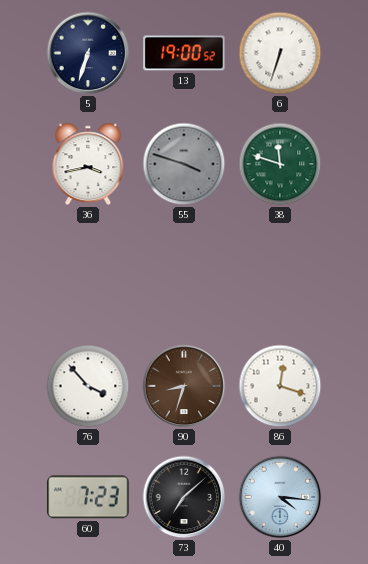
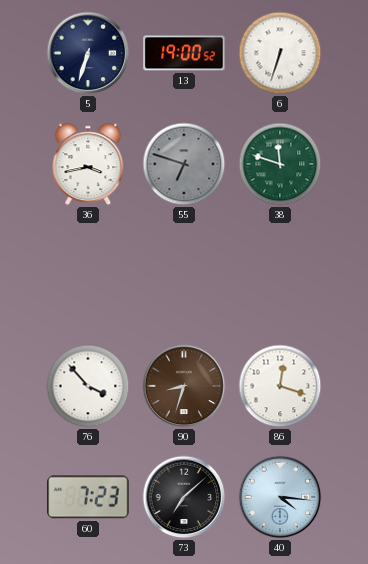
55: 3:48 -> 6:48 (184, 164)
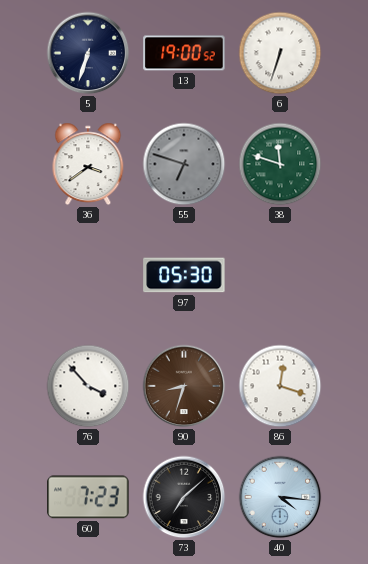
36: 3:43 -> 3:39 (88, 164)
97: none -> 05:30 (184, 275)
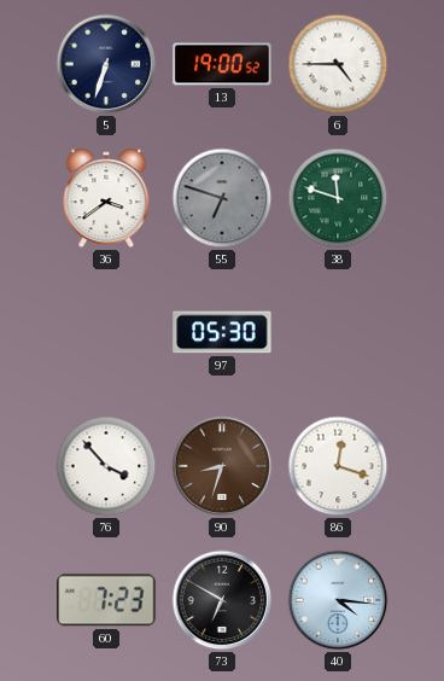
6: 6:33 -> 4:45 (338, 64)
73: 7:08 -> 6:50 (222, 600)
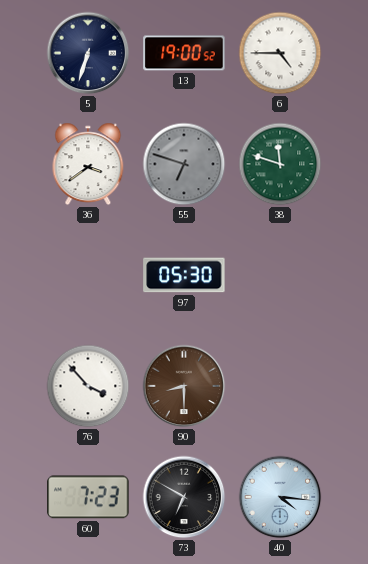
90: 8:33 -> 8:30 (184, 386)
86: 12:18 -> none (338, 466)
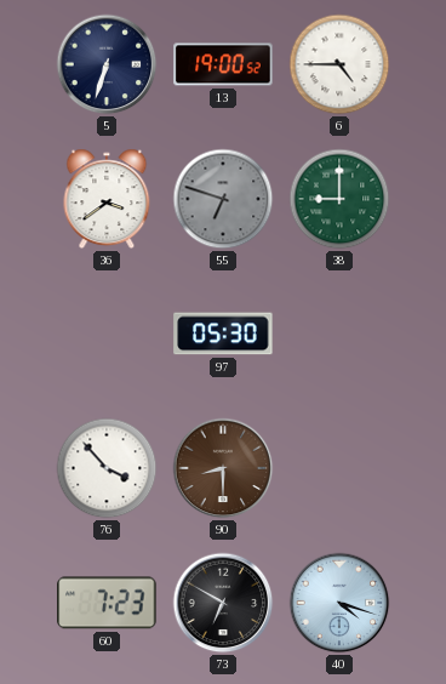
38: 11:48 -> 9:00 (339, 199)
40: 4:16 -> 4:18 (339, 603)
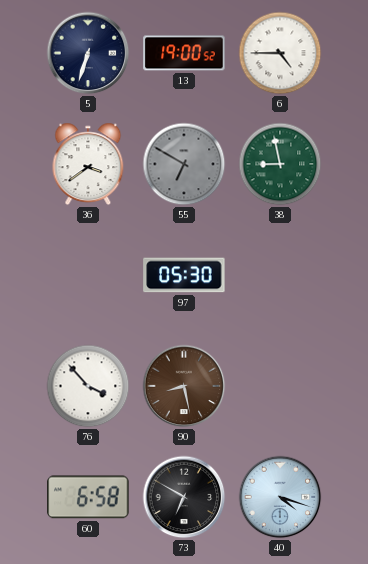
55: 6:48 -> 6:50 (184, 164)
38: 9:00 -> 8:58 (280, 164)
90: 8:30 -> 8:28 (184, 386)
60: 7:23 -> 6:58 (88, 497)
